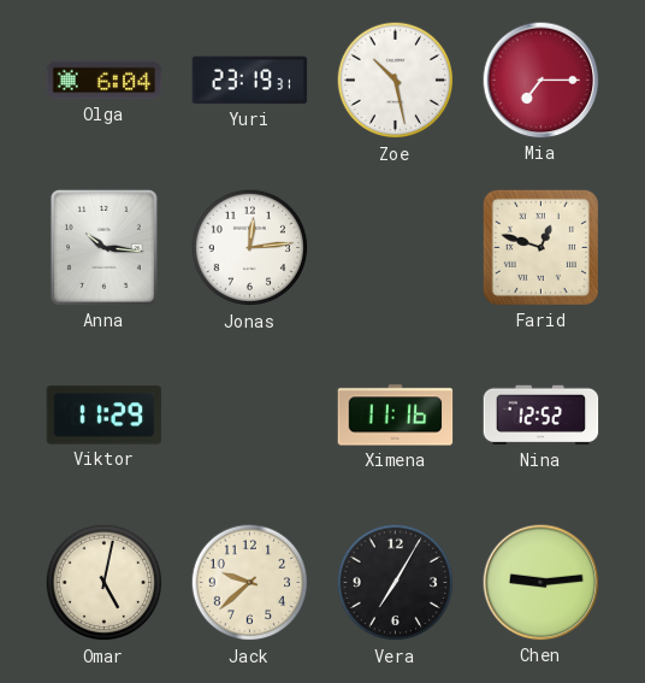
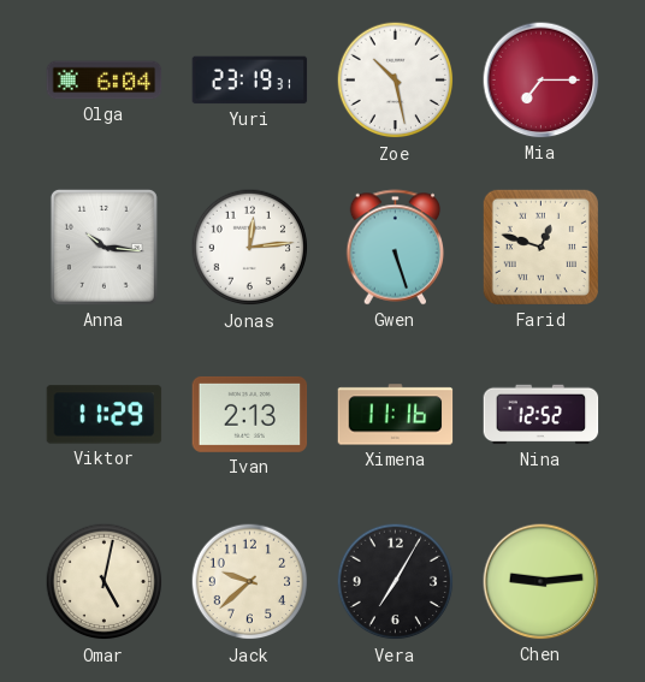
Gwen: none -> 5:27 (396, 248)
Ivan: none -> 2:13 (250, 414)
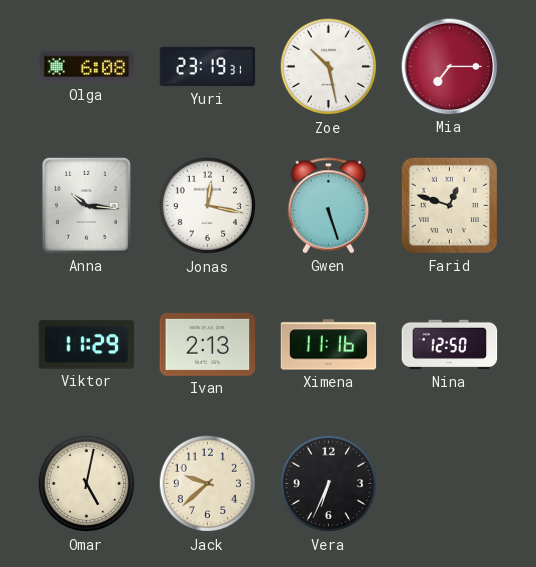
Olga: 6:04 -> 6:08 (87, 67)
Jonas: 12:14 -> 12:17 (208, 206)
Nina: 12:52 -> 12:50 (450, 345)
Vera: 7:05 -> 6:34 (329, 484)
Chen: 9:14 -> none (542, 582)
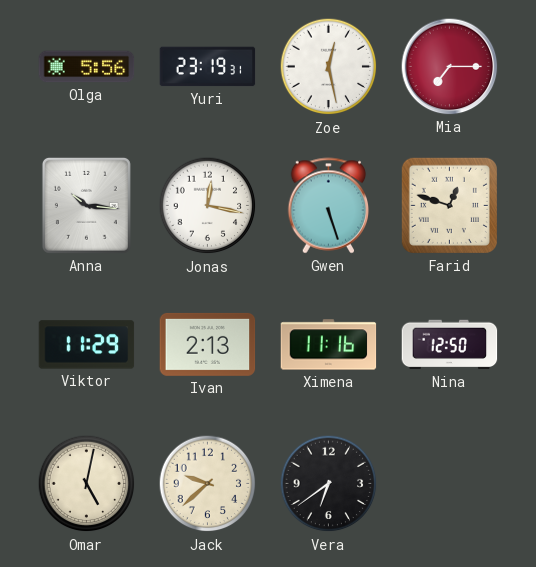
Olga: 6:08 -> 5:56 (87, 67)
Zoe: 10:28 -> 12:28 (329, 67)
Vera: 6:34 -> 6:39 (329, 484)
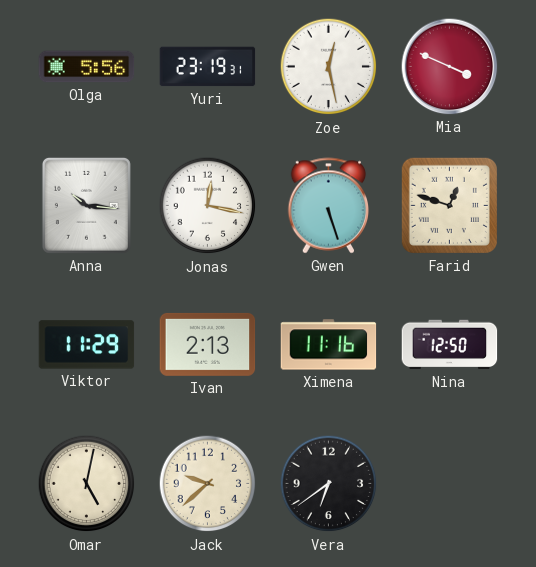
Mia: 7:15 -> 3:49 (450, 67)
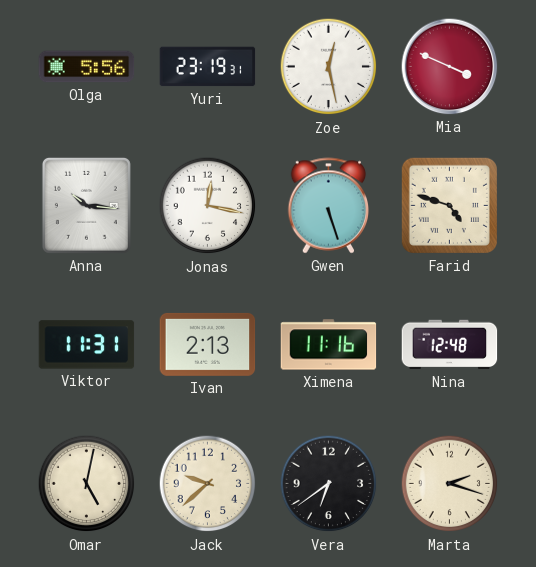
Farid: 12:48 -> 4:48 (449, 205)
Viktor: 11:29 -> 11:31 (87, 345)
Nina: 12:50 -> 12:48 (450, 345)
Marta: none -> 2:18 (450, 484)
